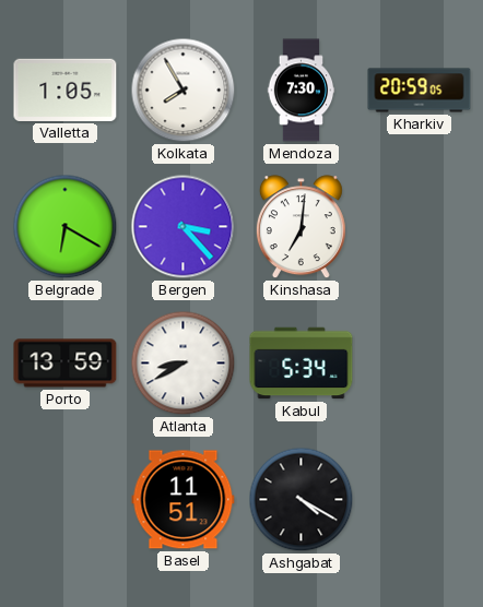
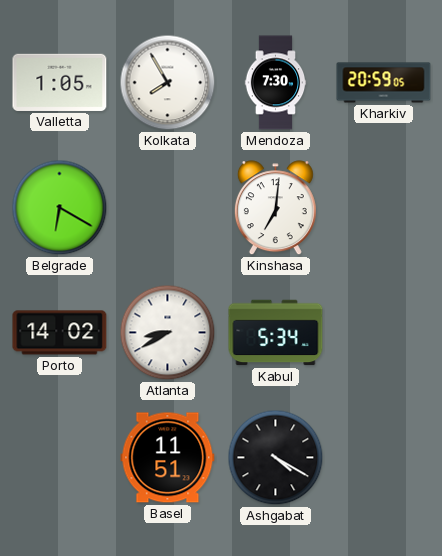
Bergen: 3:23 -> none (184, 227)
Porto: 13:59 -> 14:02 (60, 333)
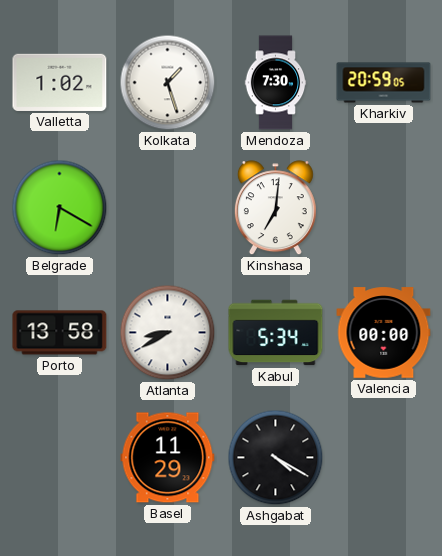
Valletta: 1:05 -> 1:02 (60, 82)
Kolkata: 7:55 -> 1:27 (168, 83)
Porto: 14:02 -> 13:58 (60, 333)
Valencia: none -> 00:00 (384, 333)
Basel: 11:51 -> 11:29 (168, 458)
